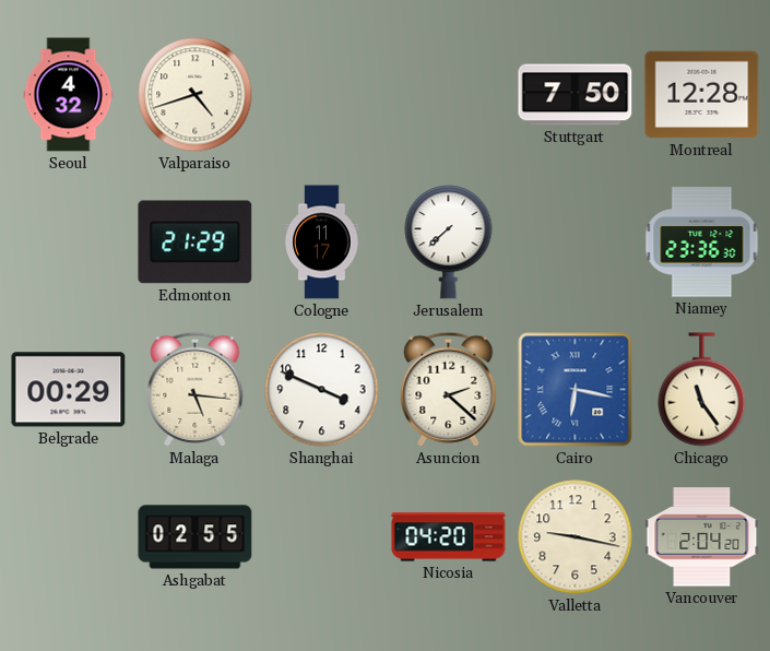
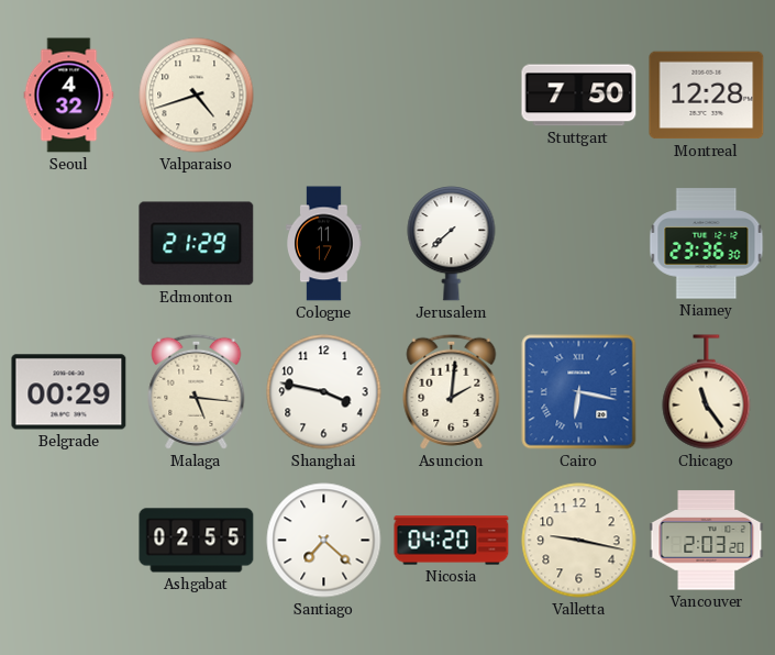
Shanghai: 3:49 -> 3:47 (324, 392)
Asuncion: 2:22 -> 2:01 (452, 391)
Santiago: none -> 7:22 (324, 541)
Vancouver: 2:04 -> 2:03 (707, 541)
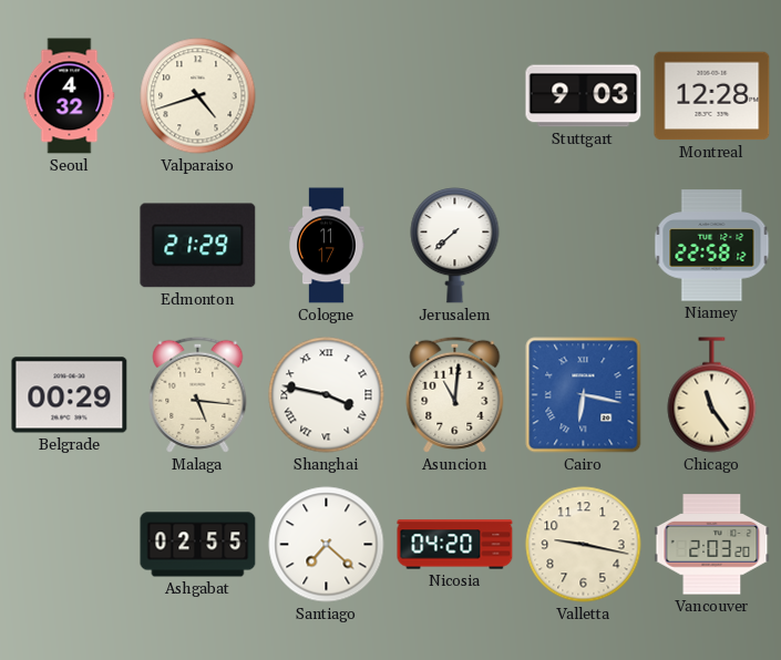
Stuttgart: 7:50 -> 9:03 (584, 96)
Niamey: 23:36 -> 22:58 (712, 246)
Shanghai numerals: Arabic -> Roman (327, 395)
Asuncion: 2:01 -> 11:01 (455, 394)
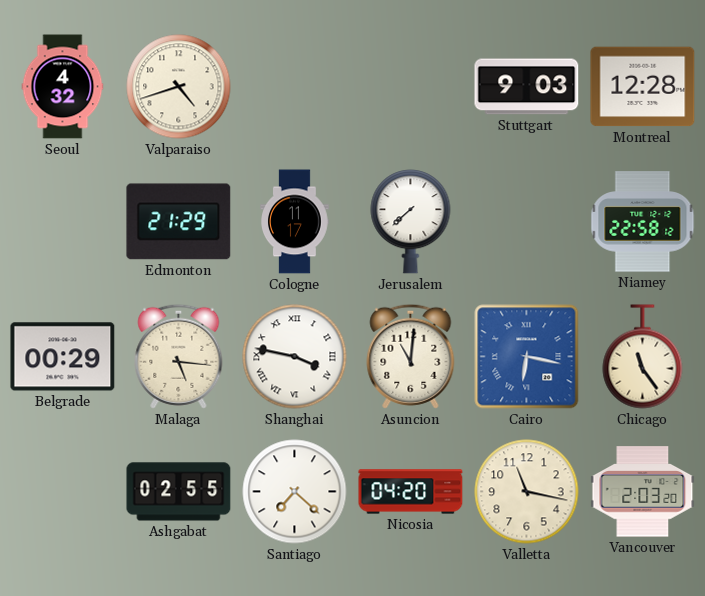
Valletta: 9:17 -> 11:17 (527, 492)
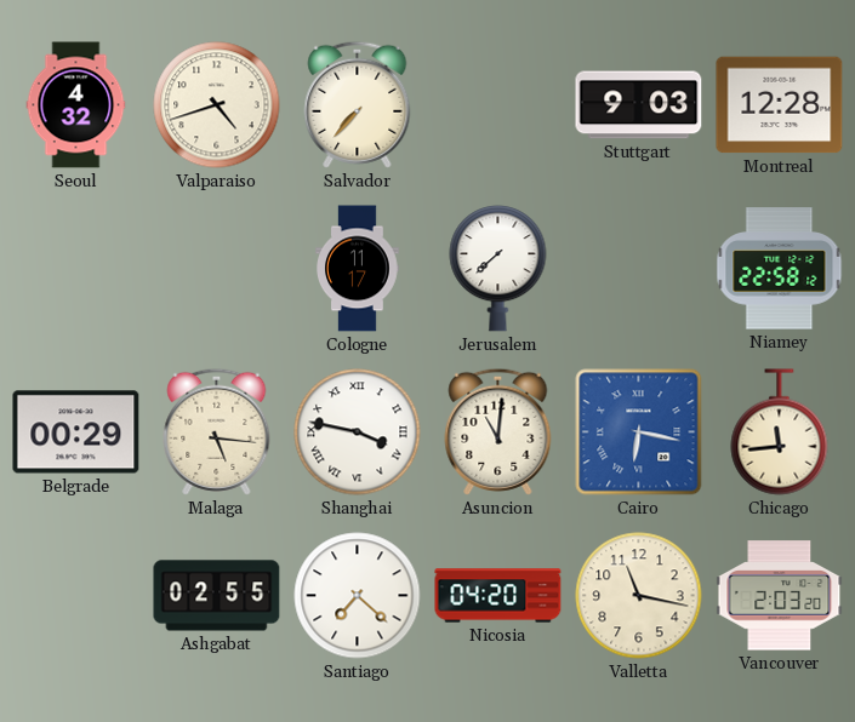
Salvador: none -> 7:37 (358, 104)
Edmonton: 21:29 -> none (179, 222)
Chicago: 11:24 -> 11:44 (780, 432)
